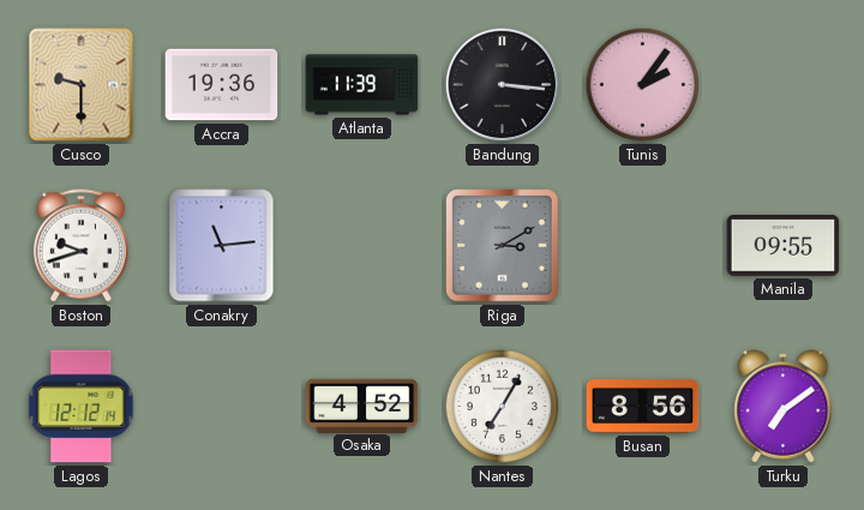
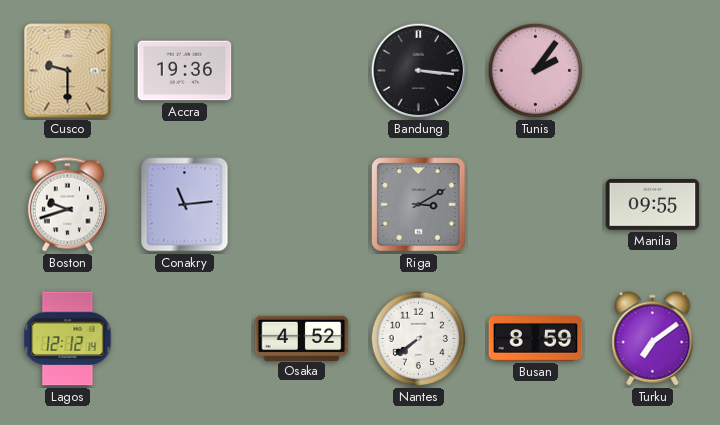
Atlanta: 11:39 -> none (362, 85)
Nantes: 7:05 -> 7:39 (419, 339)
Busan: 8:56 -> 8:59 (536, 339)
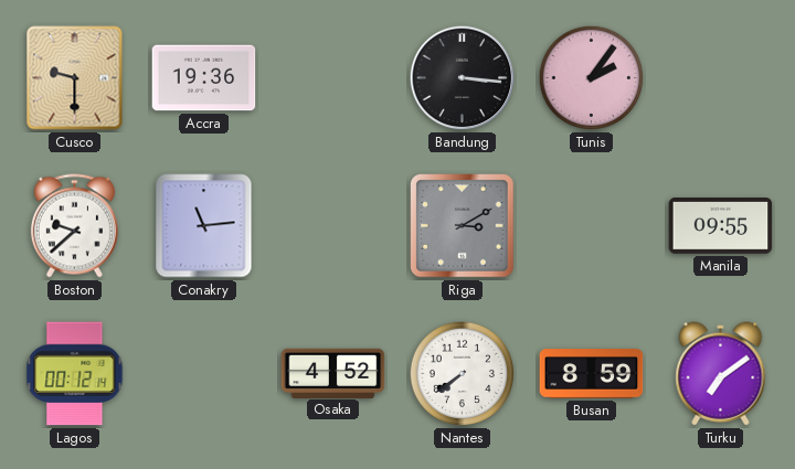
Boston: 9:42 -> 9:38 (74, 226)
Lagos: 12:12 -> 00:12 (75, 374)
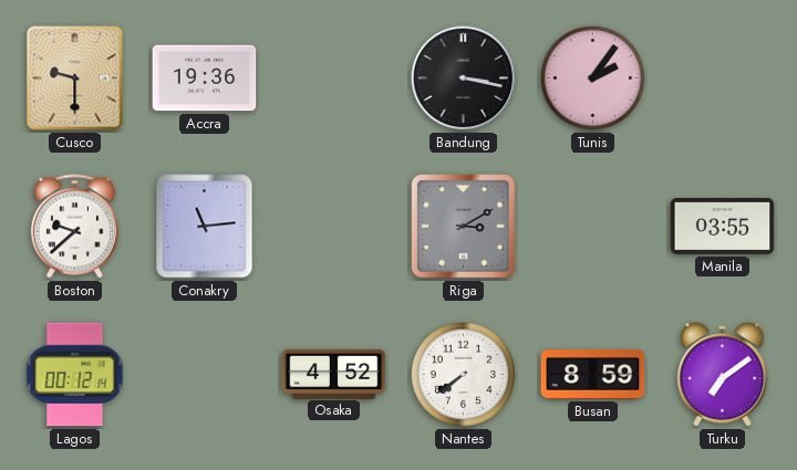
Bandung: 3:16 -> 3:17 (464, 79)
Manila: 09:55 -> 03:55 (723, 227)
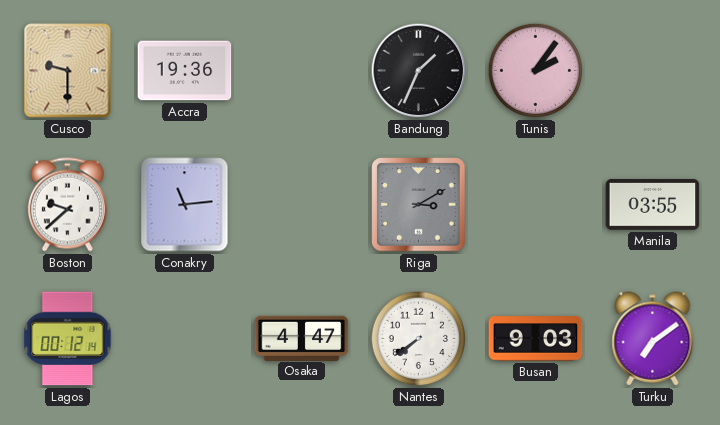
Bandung: 3:17 -> 1:34 (419, 71)
Osaka: 4:52 -> 4:47 (302, 338)
Busan: 8:59 -> 9:03 (536, 339)
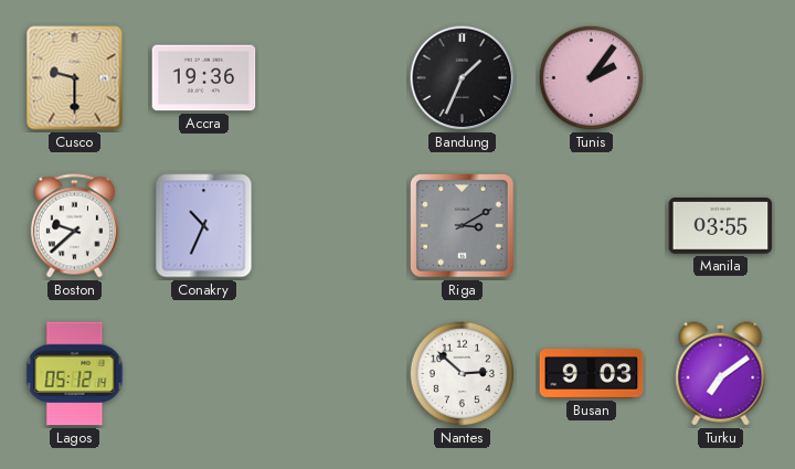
Conakry: 11:14 -> 10:34 (204, 226)
Lagos: 00:12 -> 05:12 (75, 374)
Osaka: 4:47 -> none (302, 338)
Nantes: 7:39 -> 2:52 (463, 374)
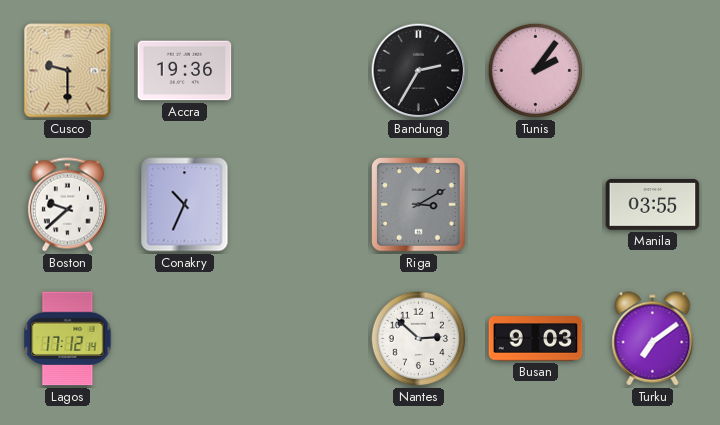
Bandung: 1:34 -> 2:35 (419, 71)
Lagos: 05:12 -> 17:12 (68, 339)
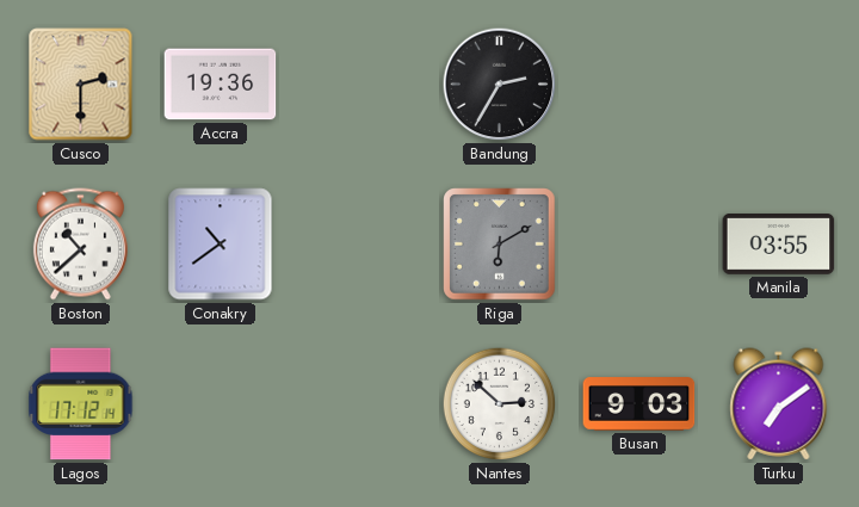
Cusco: 9:30 -> 2:30 (81, 85)
Tunis: 2:06 -> none (536, 71)
Boston: 9:38 -> 10:38 (80, 245)
Conakry: 10:34 -> 10:39 (221, 245)
Riga: 3:10 -> 6:10 (500, 245)
